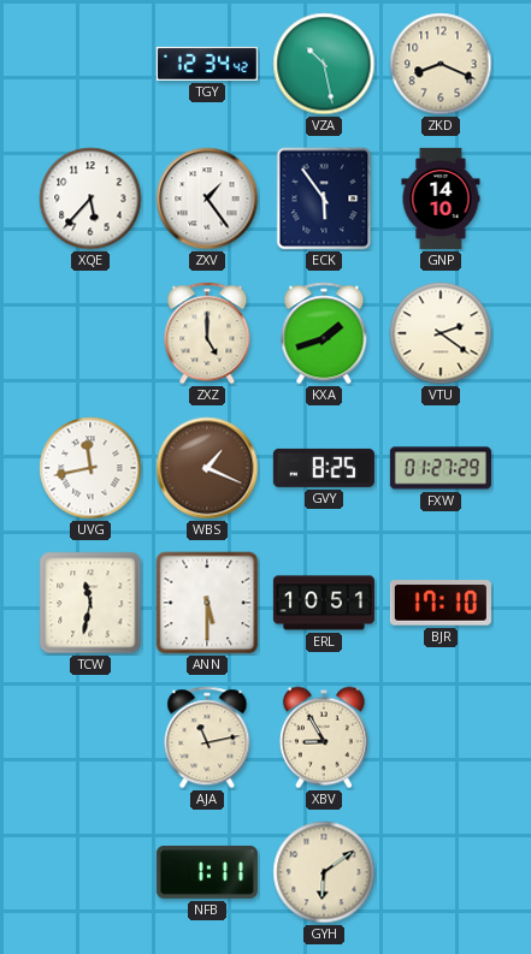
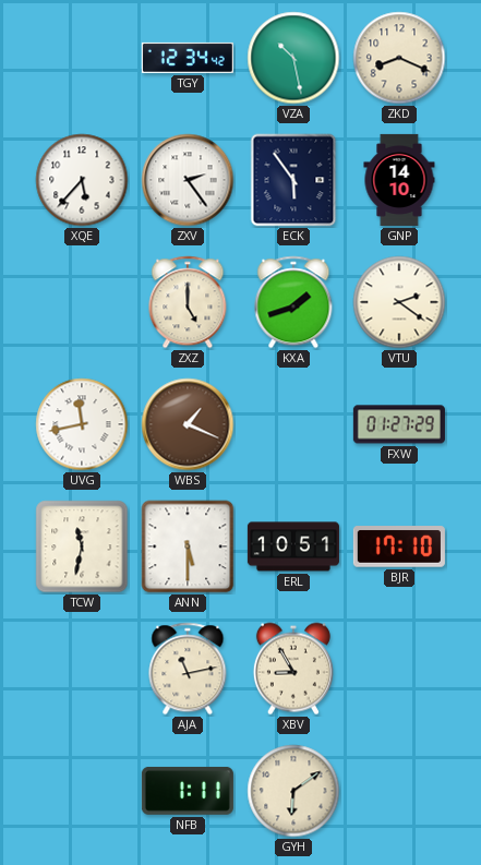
ZXV: 1:24 -> 2:24 (188, 180)
GVY: 8:25 -> none (324, 468)
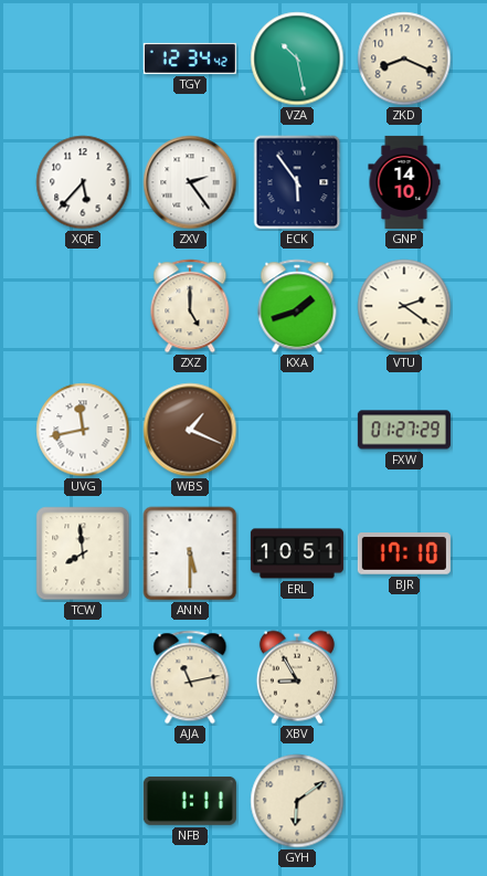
TCW: 11:32 -> 7:59 (83, 553)
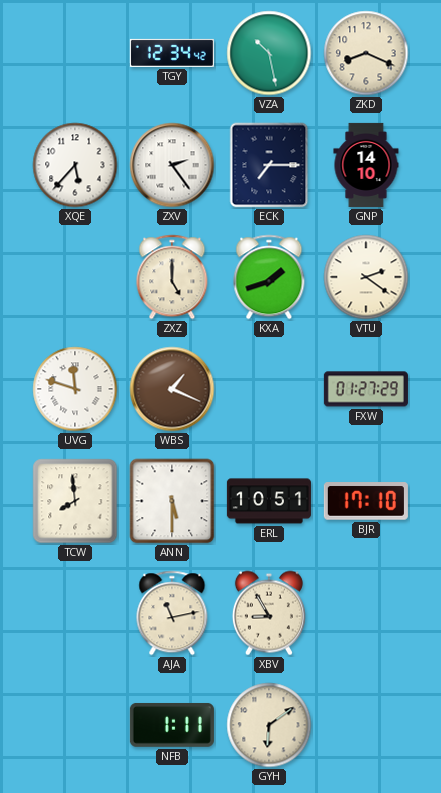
ECK: 5:54 -> 7:15 (269, 165)
UVG: 11:43 -> 11:48 (75, 389)
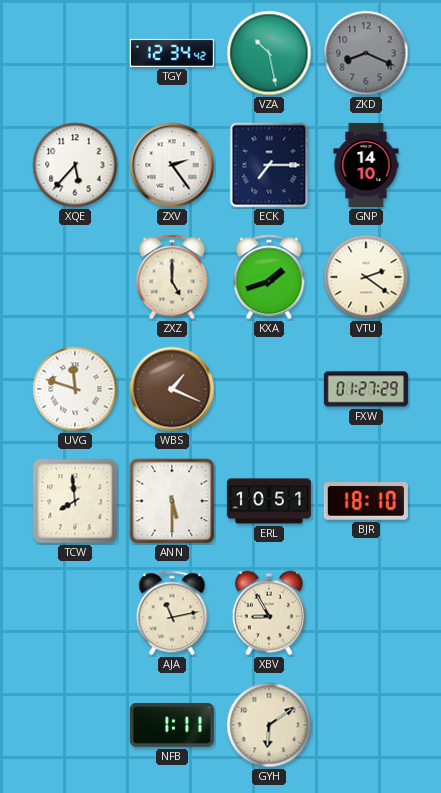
ZKD dial: cream -> grey (366, 53)
BJR: 17:10 -> 18:10 (366, 501)
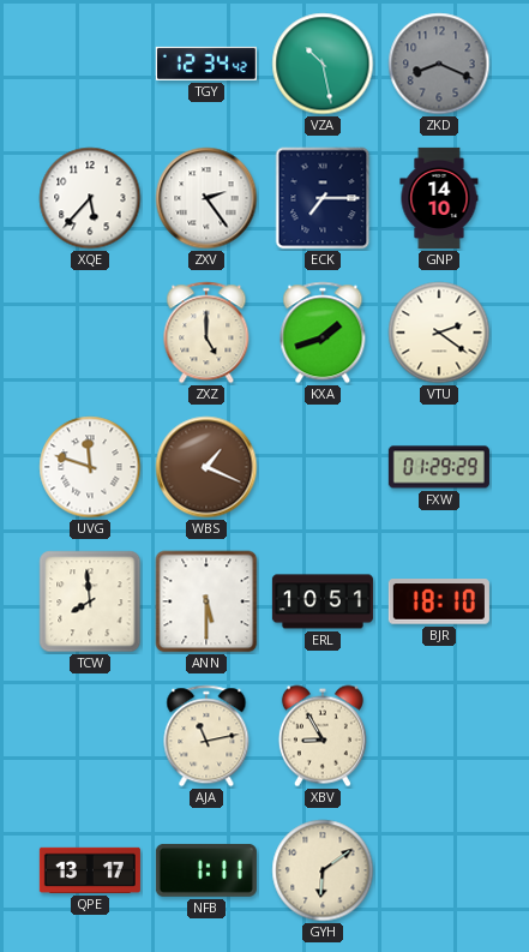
FXW: 01:27 -> 01:29 (439, 467)
QPE: none -> 13:17 (90, 870)
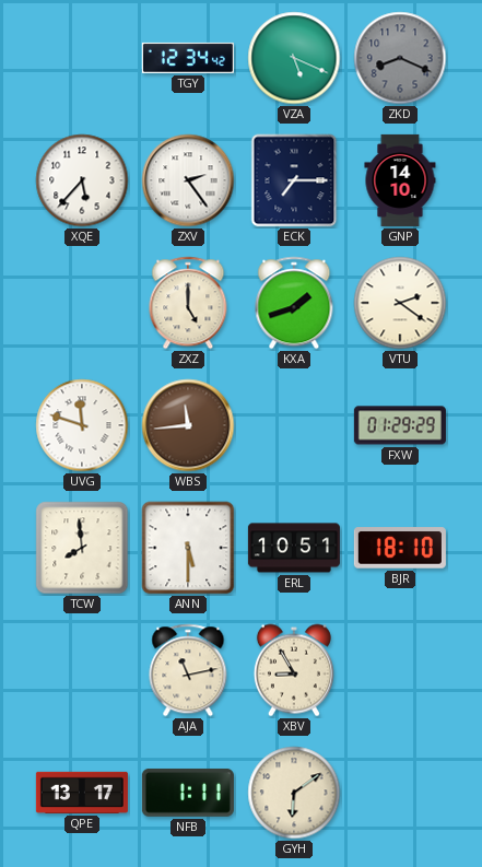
VZA: 10:28 -> 5:19 (294, 58)
WBS: 1:19 -> 11:44 (188, 425)
